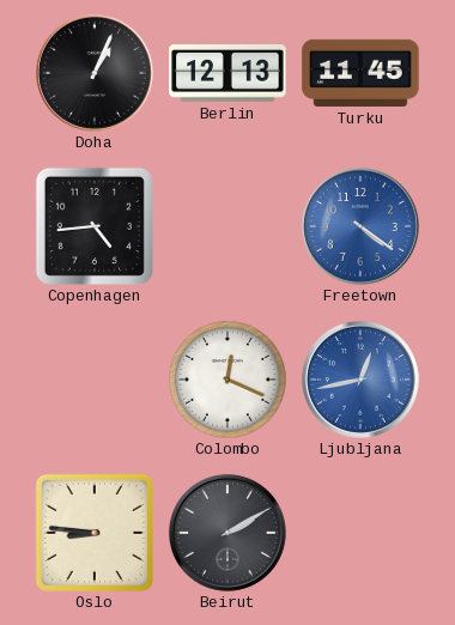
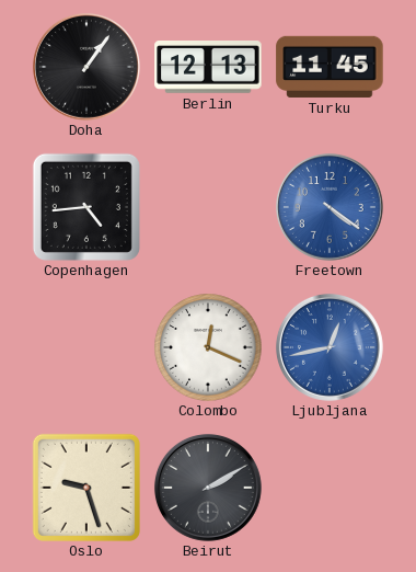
Doha: 1:04 -> 1:06 (86, 67)
Oslo: 8:46 -> 9:27 (86, 488)
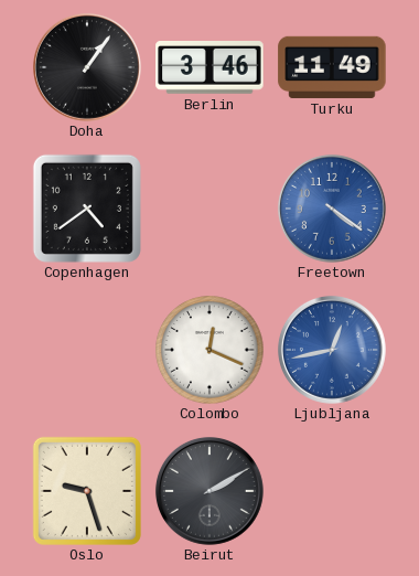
Berlin: 12:13 -> 3:46 (209, 68)
Turku: 11:45 -> 11:49 (332, 67)
Copenhagen: 4:44 -> 4:39 (87, 209)
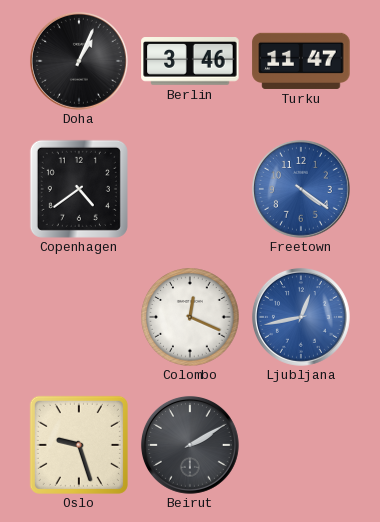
Doha: 1:06 -> 1:04 (79, 61)
Turku: 11:49 -> 11:47 (301, 61)
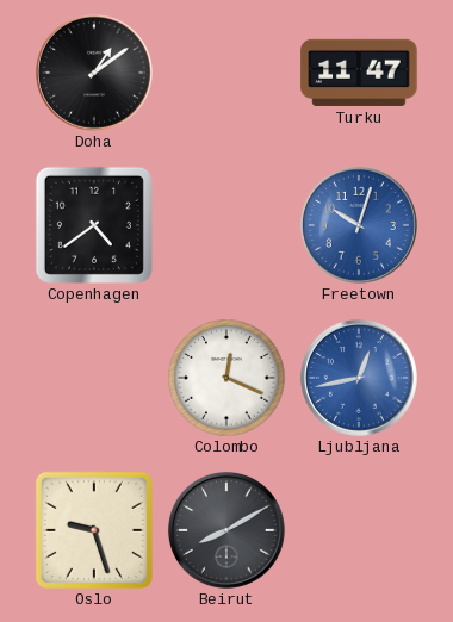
Doha: 1:04 -> 1:09 (94, 73)
Berlin: 3:46 -> none (190, 62)
Freetown: 4:21 -> 10:03 (359, 225)
Beirut: 2:10 -> 8:10 (226, 530)
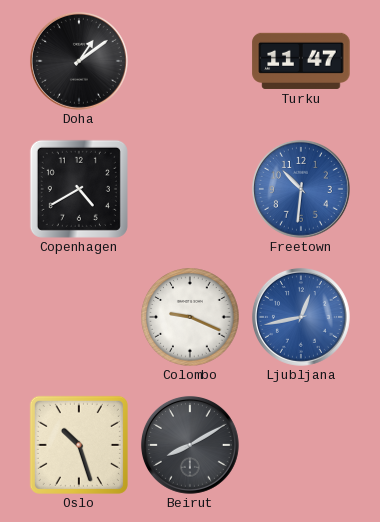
Copenhagen: 4:39 -> 4:40 (79, 189)
Freetown: 10:03 -> 10:31 (301, 189)
Colombo: 12:19 -> 9:19 (190, 317)
Oslo: 9:27 -> 10:27 (79, 445)
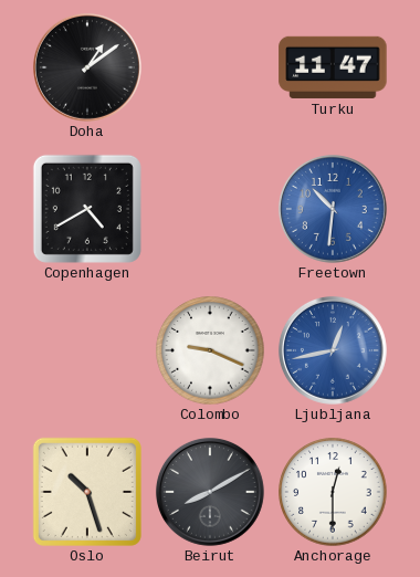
Anchorage: none -> 12:30 (333, 492)
